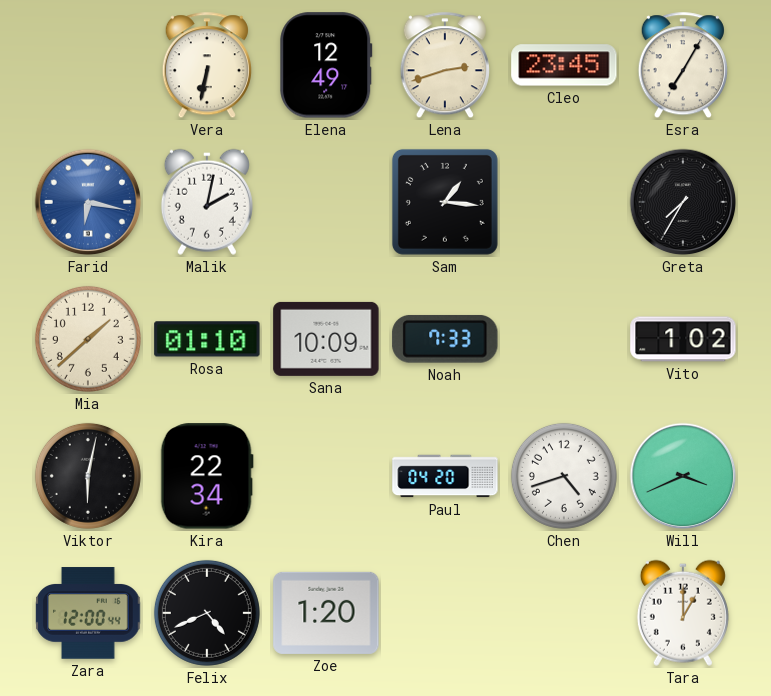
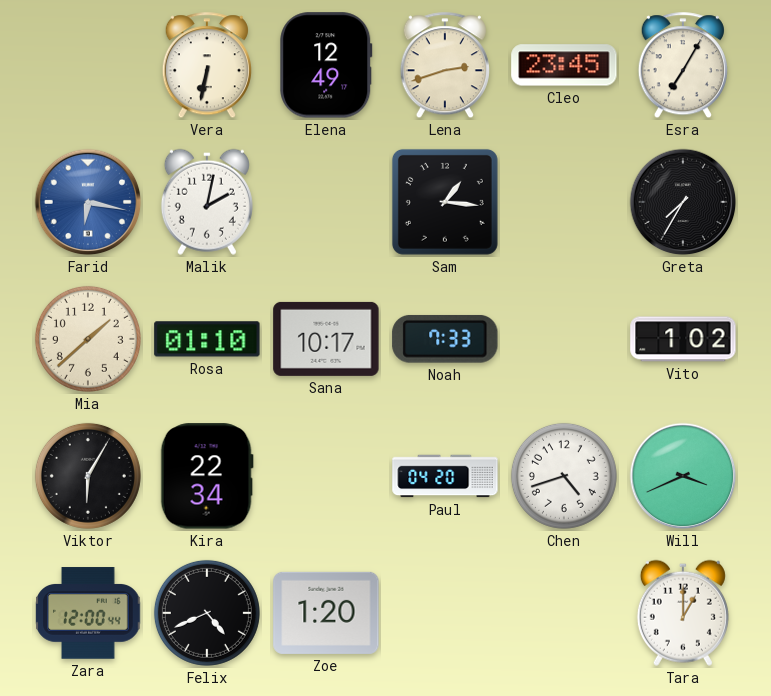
Sana: 10:09 -> 10:17 (326, 339)
Viktor: 6:02 -> 6:05 (88, 476)
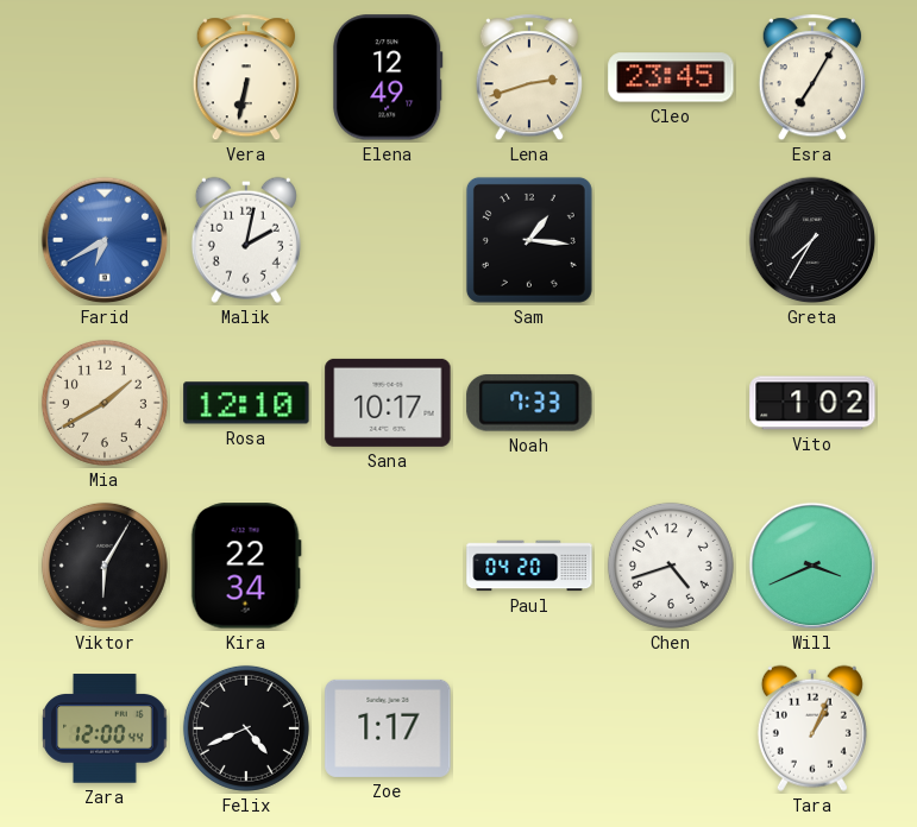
Farid: 6:17 -> 6:40 (105, 240)
Mia: 1:38 -> 1:40 (105, 403)
Rosa: 01:10 -> 12:10 (246, 403)
Zoe: 1:20 -> 1:17 (388, 728)
Tara: 1:00 -> 1:04 (812, 728)
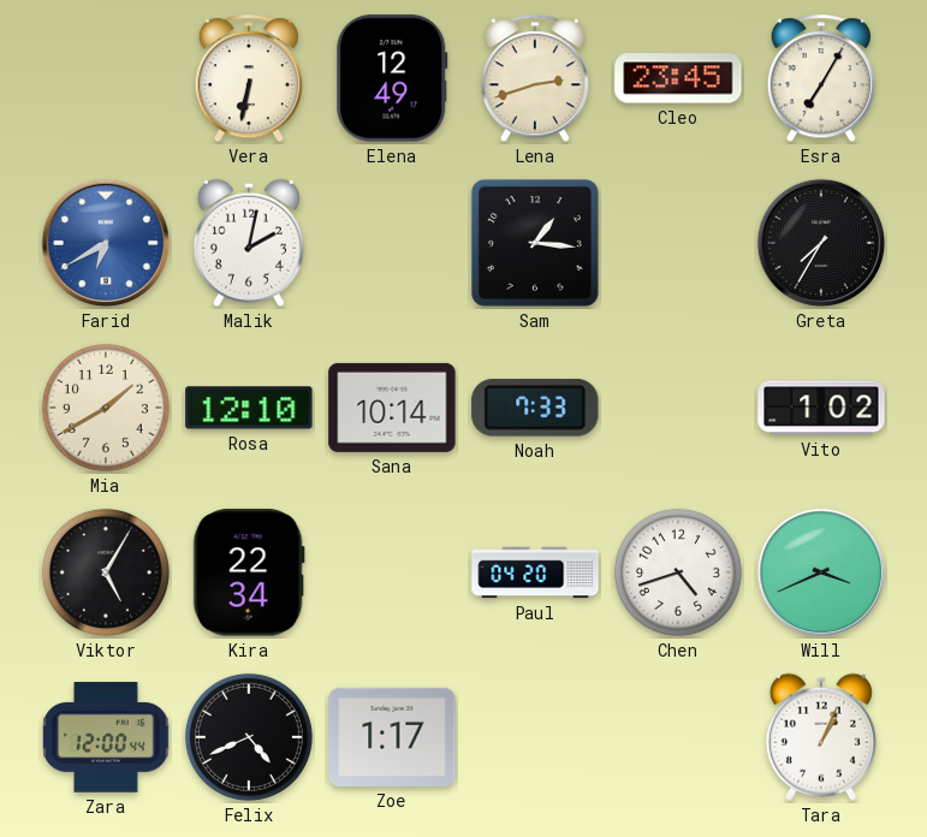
Sana: 10:17 -> 10:14 (392, 408)
Viktor: 6:05 -> 5:05 (106, 572)
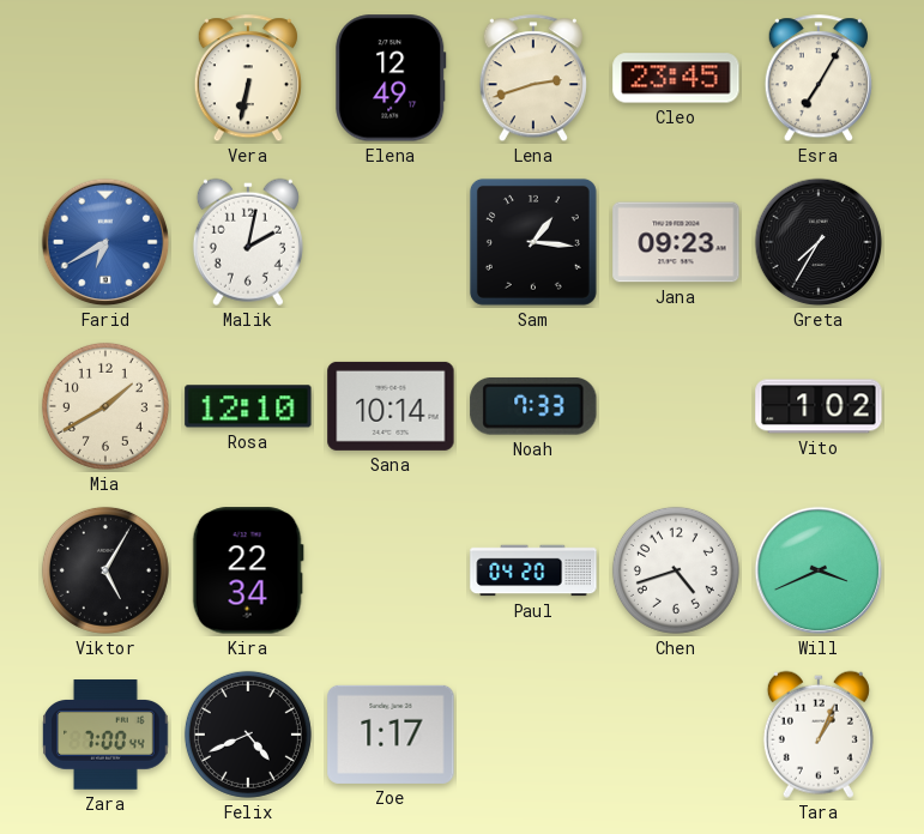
Jana: none -> 09:23 (676, 242)
Zara: 12:00 -> 7:00 (105, 735)
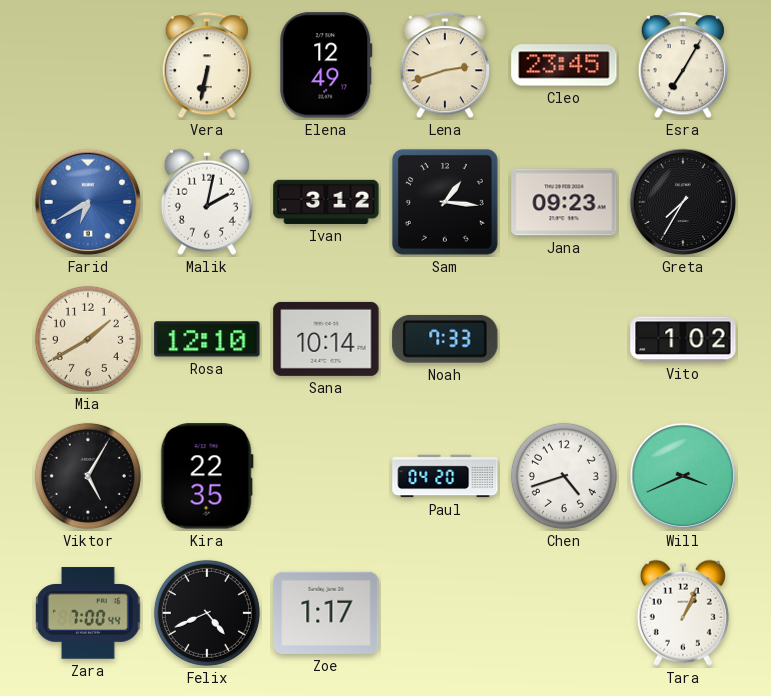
Ivan: none -> 3:12 (326, 202)
Kira: 22:34 -> 22:35 (207, 476)
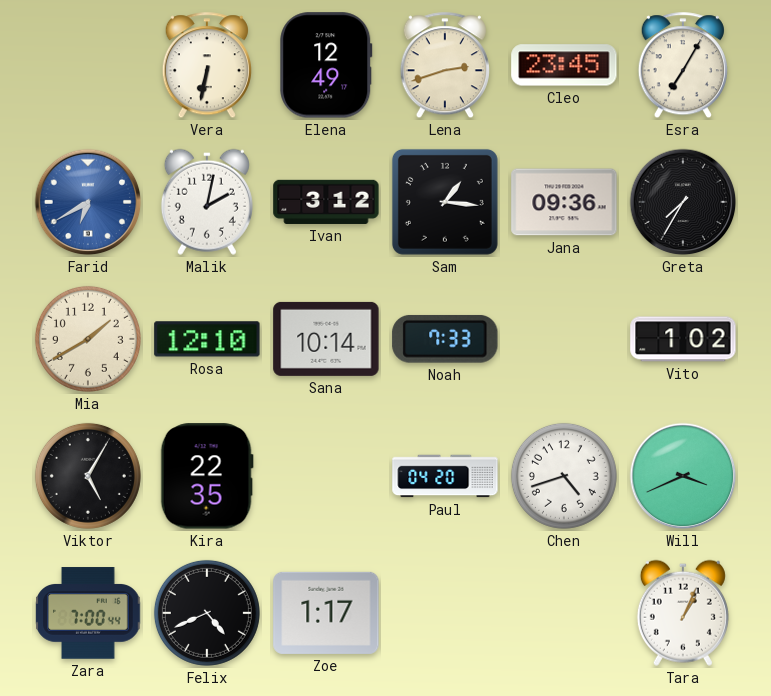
Jana: 09:23 -> 09:36 (564, 202)
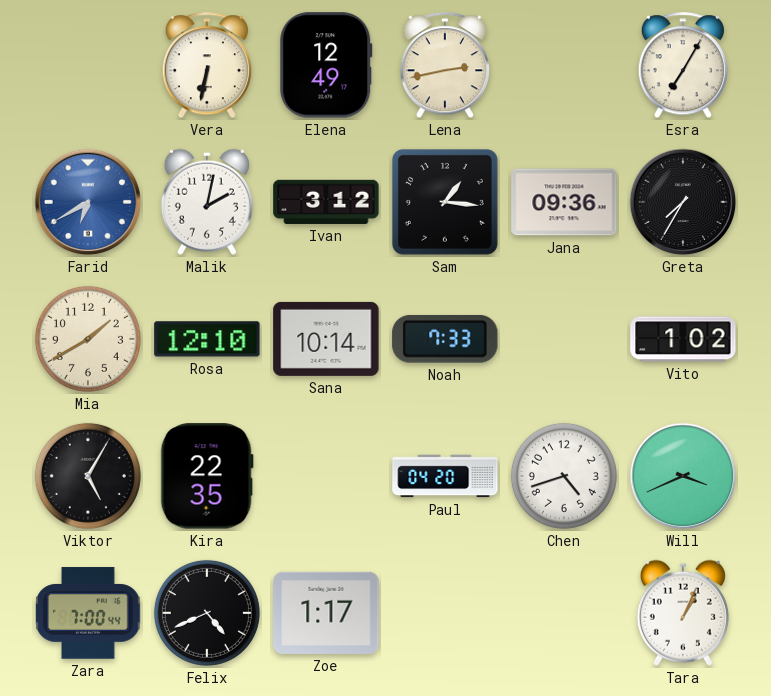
Lena: 2:42 -> 2:43 (445, 66)
Cleo: 23:45 -> none (564, 65)
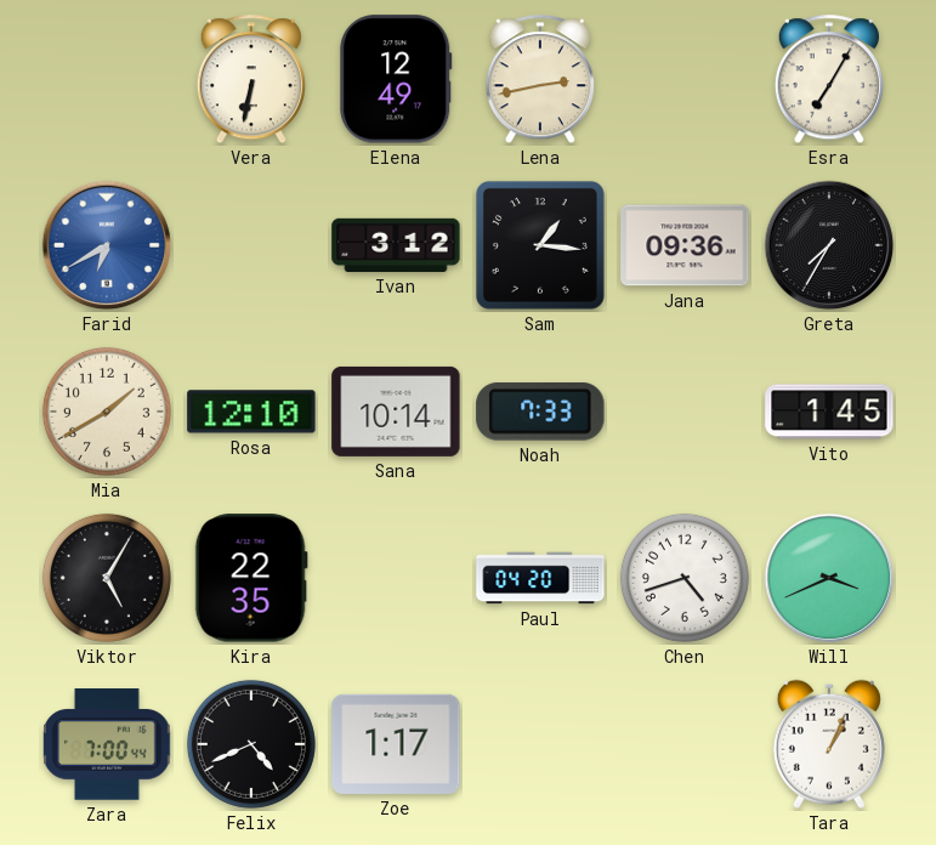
Malik: 2:02 -> none (207, 202)
Vito: 1:02 -> 1:45 (829, 412)
